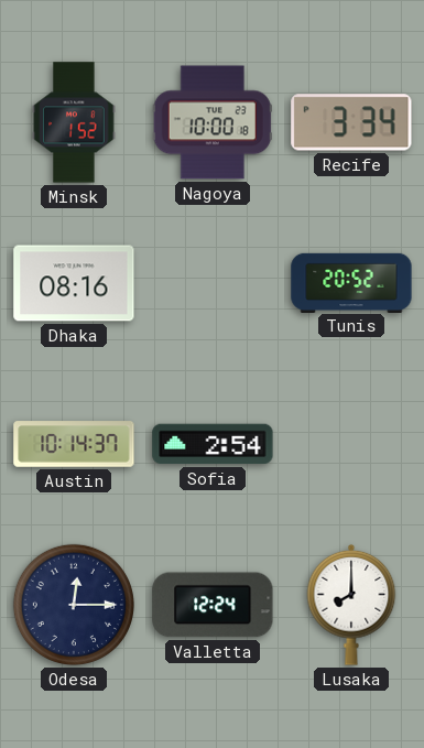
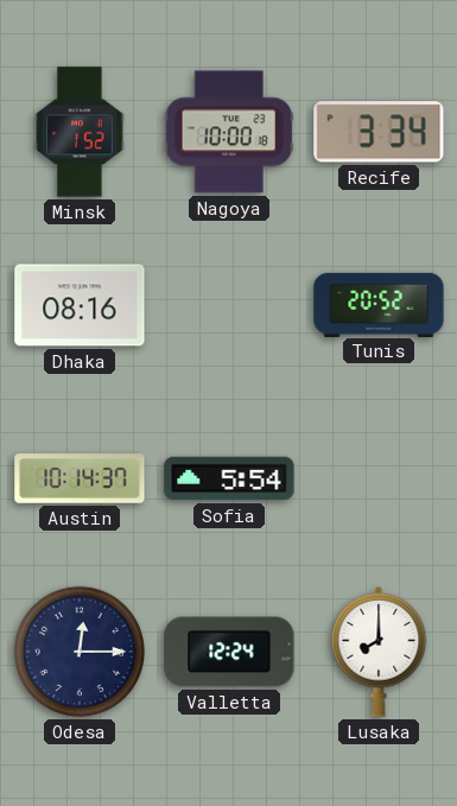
Sofia: 2:54 -> 5:54 (229, 478)
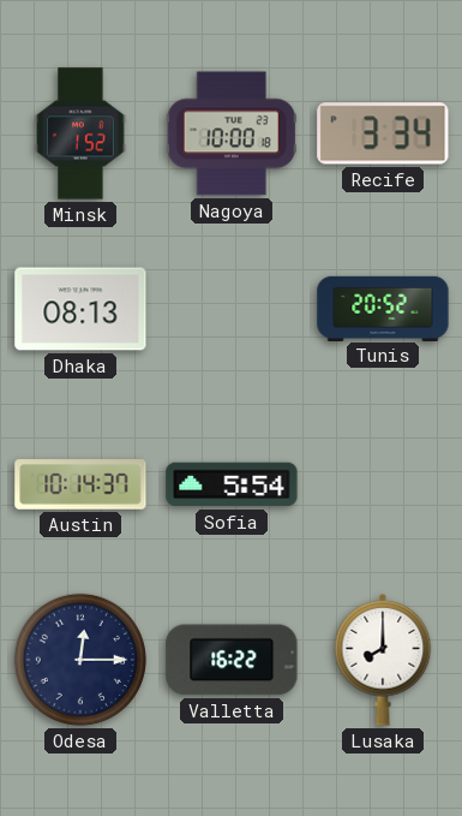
Dhaka: 08:16 -> 08:13 (80, 309)
Valletta: 12:24 -> 16:22 (232, 660)
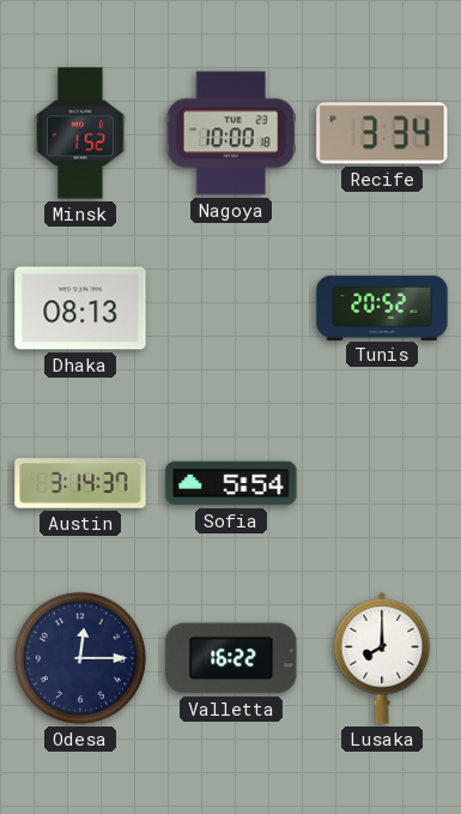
Austin: 10:14 -> 3:14 (80, 483)
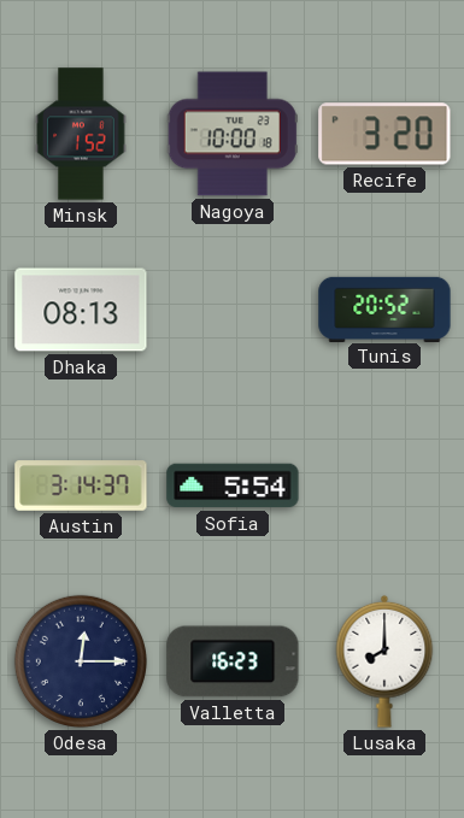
Recife: 3:34 -> 3:20 (384, 134)
Valletta: 16:22 -> 16:23 (233, 661)
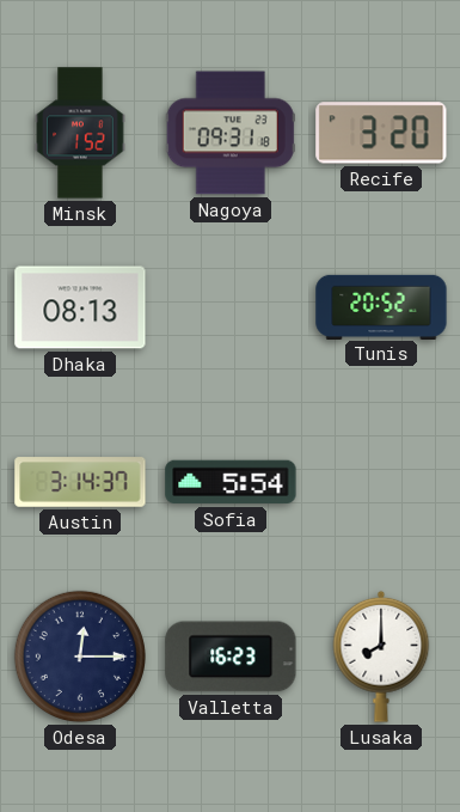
Nagoya: 10:00 -> 09:31 (231, 133)
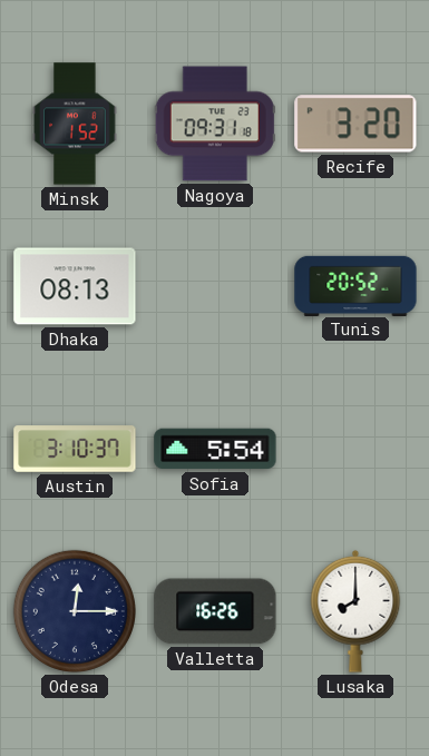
Austin: 3:14 -> 3:10 (75, 449)
Valletta: 16:23 -> 16:26 (215, 611)
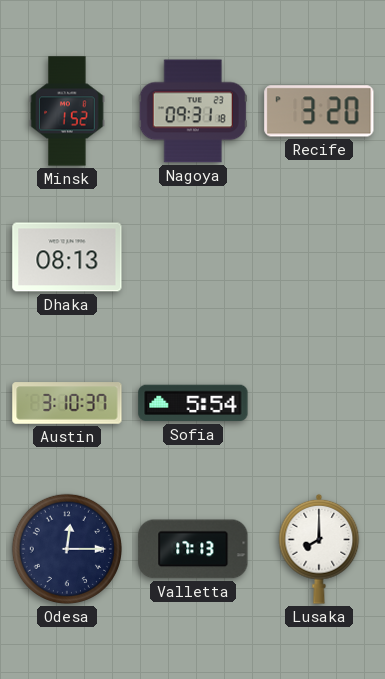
Tunis: 20:52 -> none (355, 285)
Valletta: 16:26 -> 17:13 (193, 549)
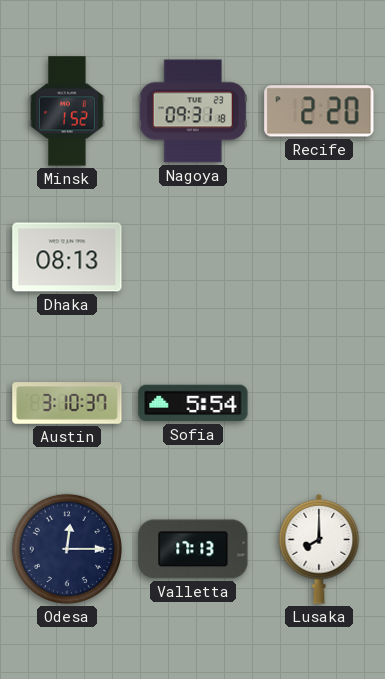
Recife: 3:20 -> 2:20 (319, 111)
